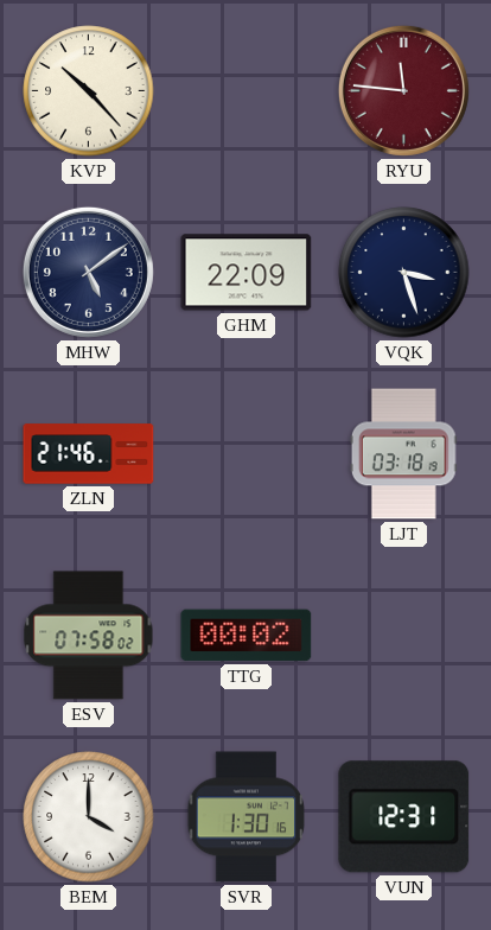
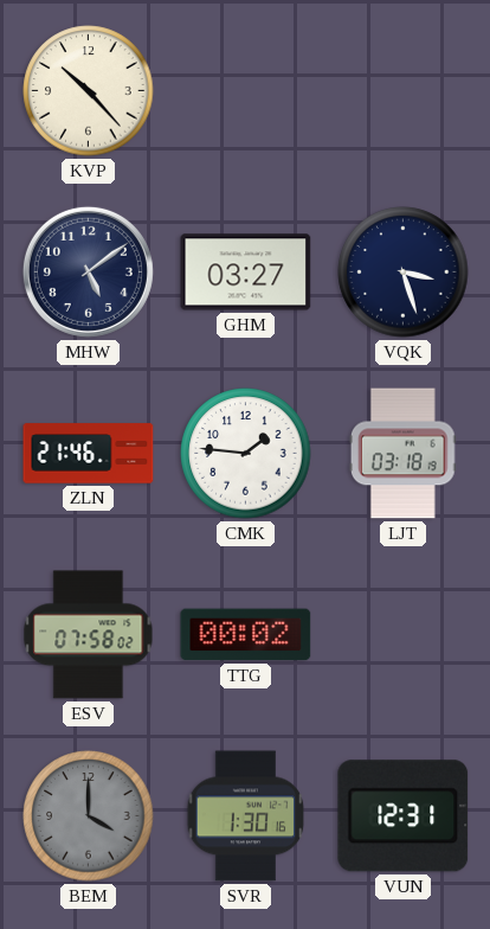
RYU: 11:46 -> none (403, 90)
GHM: 22:09 -> 03:27 (246, 273)
CMK: none -> 1:46 (246, 454)
BEM dial: white -> grey (89, 816)
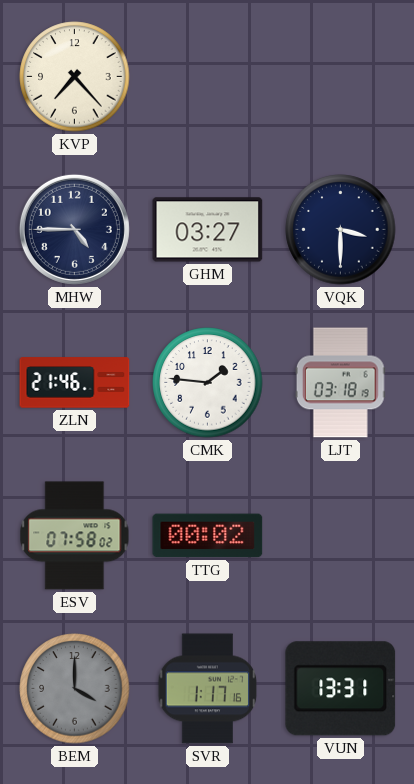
KVP: 10:23 -> 7:23 (75, 77)
MHW: 5:09 -> 4:45 (74, 229)
VQK: 3:27 -> 3:30 (341, 230)
SVR: 1:30 -> 1:17 (208, 689)
VUN: 12:31 -> 13:31 (341, 689)
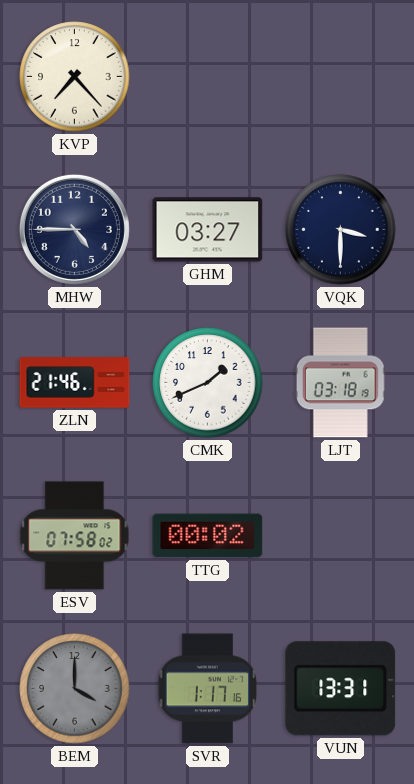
CMK: 1:46 -> 1:41 (208, 383)
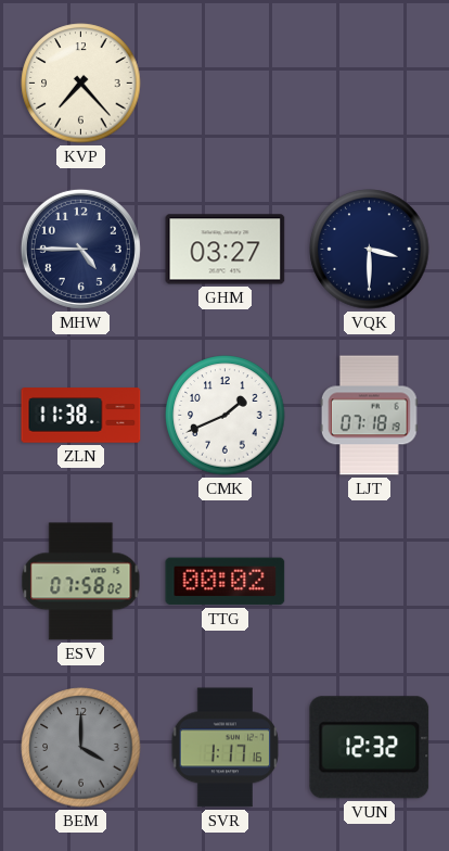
ZLN: 21:46 -> 11:38 (81, 416)
LJT: 03:18 -> 07:18 (369, 416)
VUN: 13:31 -> 12:32 (370, 748)
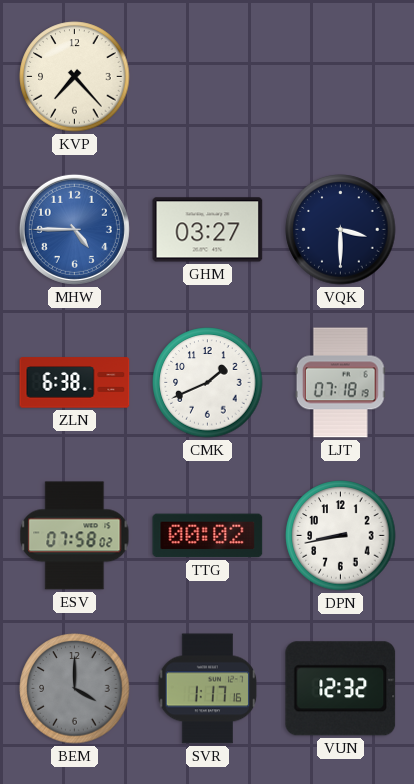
MHW dial: navy -> blue (74, 229)
ZLN: 11:38 -> 6:38 (75, 383)
DPN: none -> 8:43 (341, 536)
